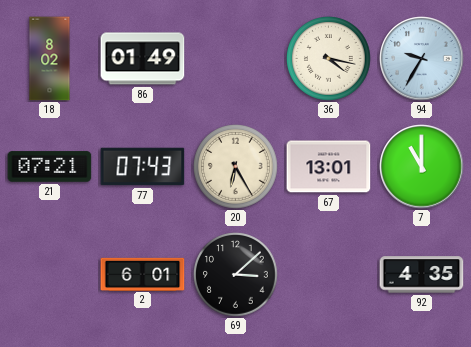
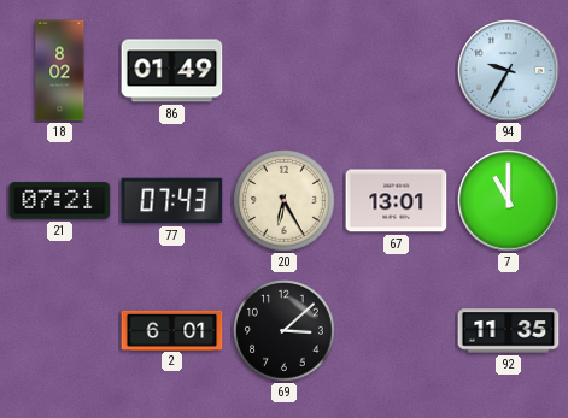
36: 4:17 -> none (329, 59)
92: 4:35 -> 11:35 (509, 331)
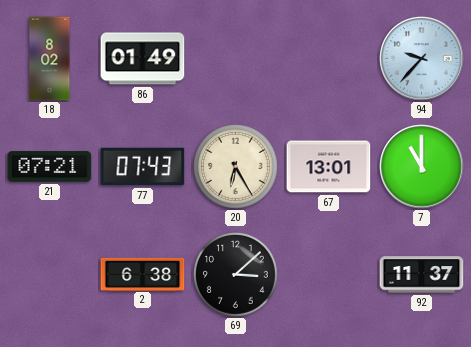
94: 9:35 -> 9:37 (422, 59)
2: 6:01 -> 6:38 (143, 274)
92: 11:35 -> 11:37 (422, 275)
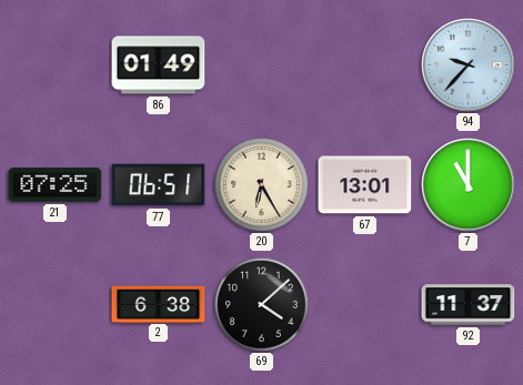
18: 8:02 -> none (50, 59)
21: 07:21 -> 07:25 (56, 185)
77: 07:43 -> 06:51 (159, 185)
69: 3:08 -> 4:08 (262, 305)
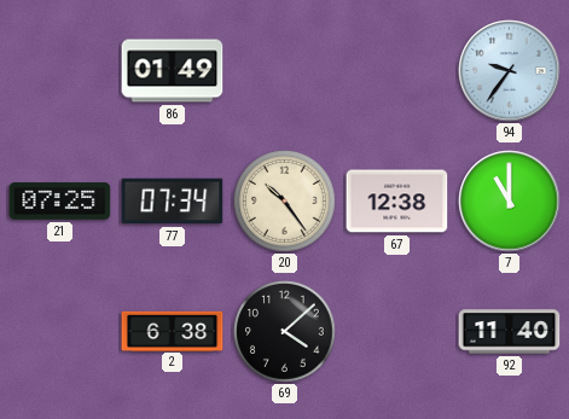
94: 9:37 -> 9:36 (510, 71)
77: 06:51 -> 07:34 (173, 202)
20: 6:25 -> 10:24 (285, 202)
67: 13:01 -> 12:38 (397, 202)
92: 11:37 -> 11:40 (510, 332)
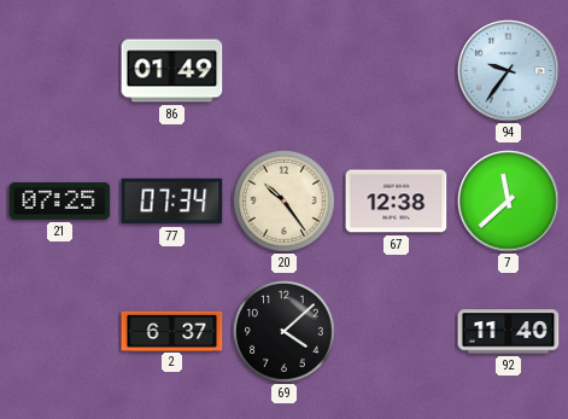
7: 11:00 -> 11:38 (509, 202)
2: 6:38 -> 6:37 (172, 331)
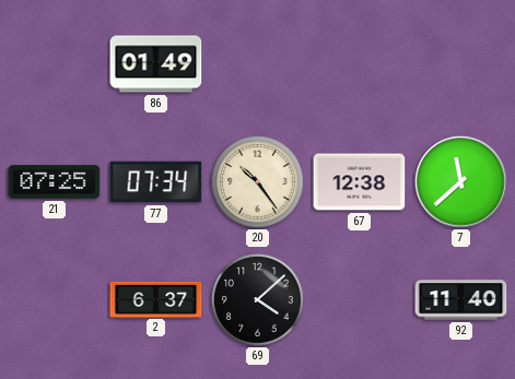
94: 9:36 -> none (509, 71)
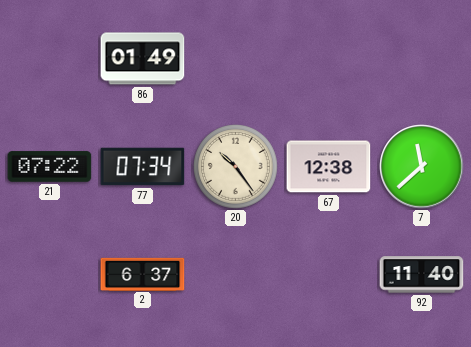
21: 07:25 -> 07:22 (50, 167)
69: 4:08 -> none (258, 300)
